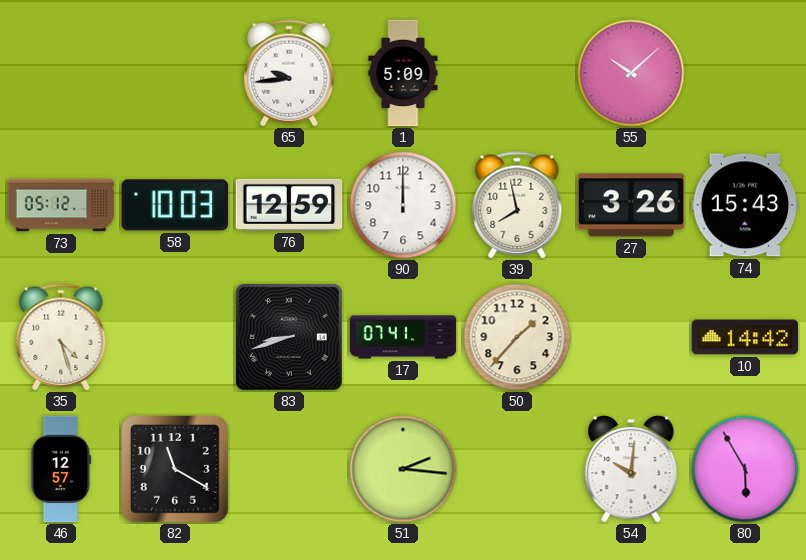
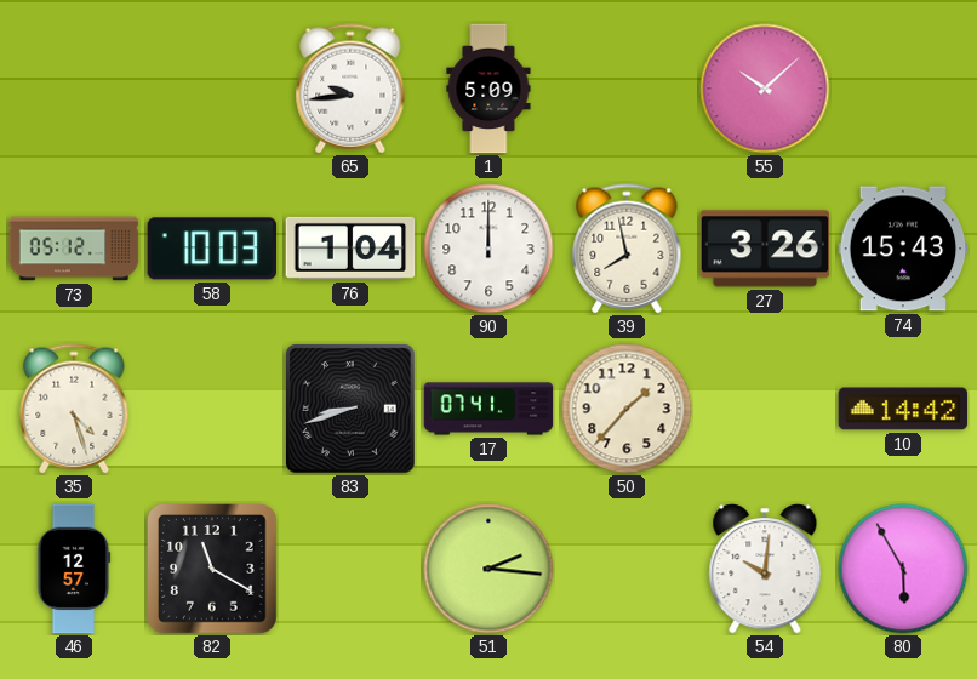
76: 12:59 -> 1:04 (350, 249)
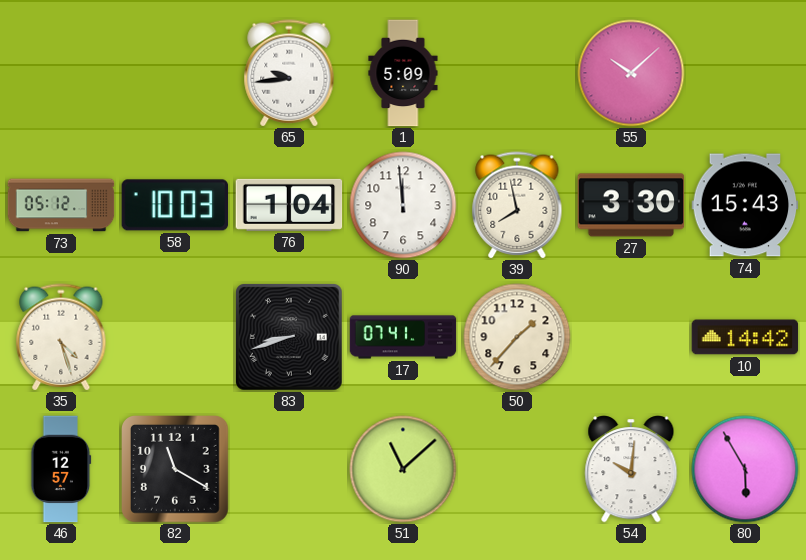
90: 12:00 -> 11:59 (403, 205)
27: 3:26 -> 3:30 (631, 205)
51: 2:16 -> 11:08 (403, 469)
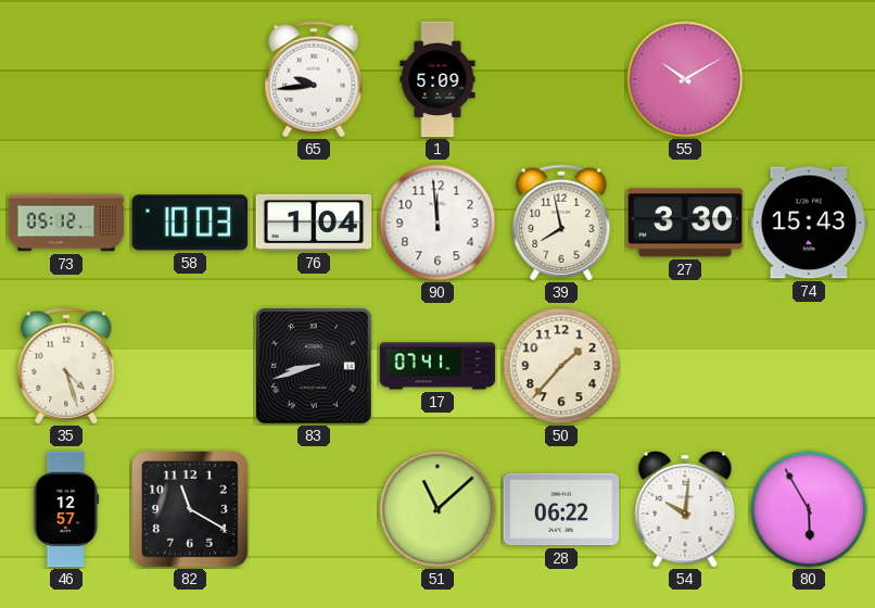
55: 10:08 -> 10:10 (685, 79)
10: 14:42 -> none (745, 337)
28: none -> 06:22 (561, 509)
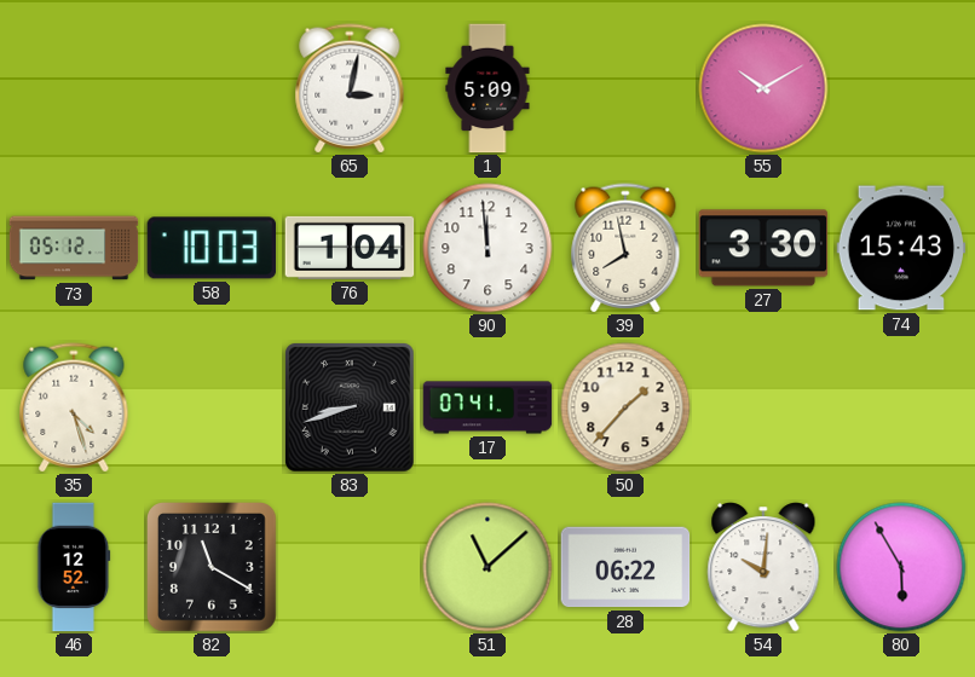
65: 9:44 -> 3:02 (350, 88)
46: 12:57 -> 12:52 (74, 567)
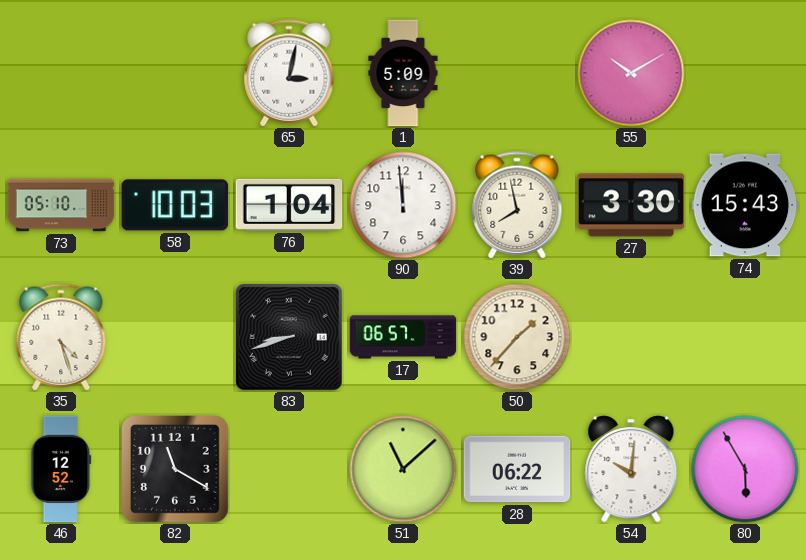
73: 05:12 -> 05:10 (61, 205)
17: 07:41 -> 06:57 (403, 337)
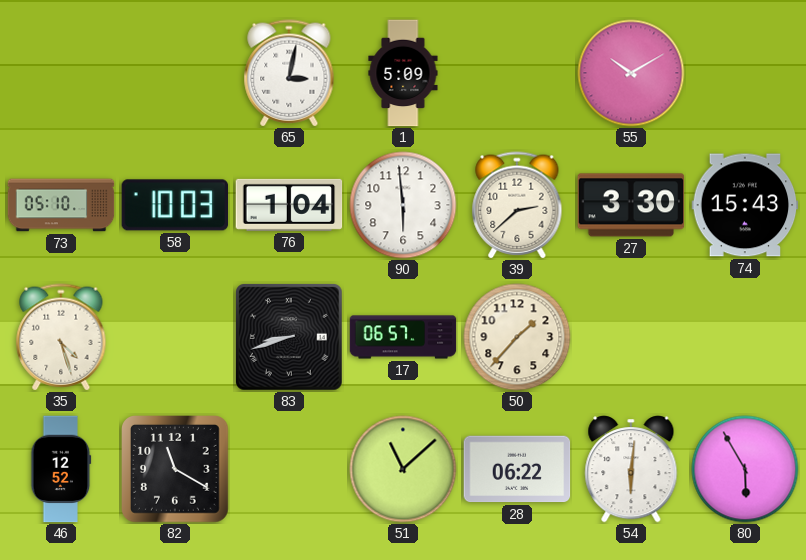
90: 11:59 -> 5:59 (403, 205)
39: 7:58 -> 2:38 (517, 205)
54: 10:01 -> 6:01 (631, 469)
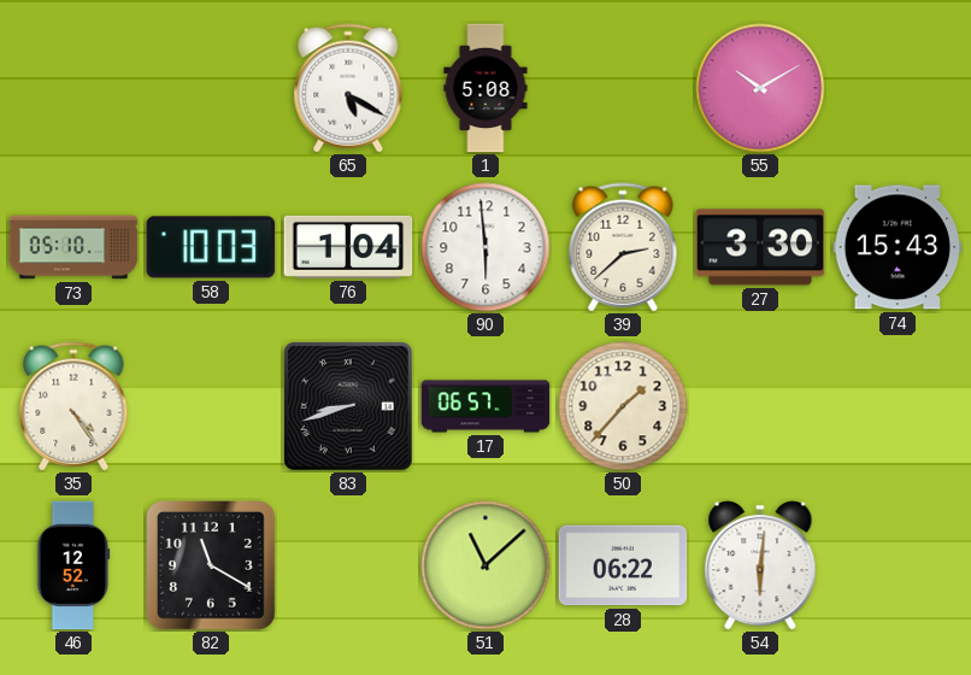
65: 3:02 -> 5:20 (348, 88)
1: 5:09 -> 5:08 (485, 88)
35: 4:27 -> 4:24 (73, 406)
80: 5:55 -> none (745, 469)
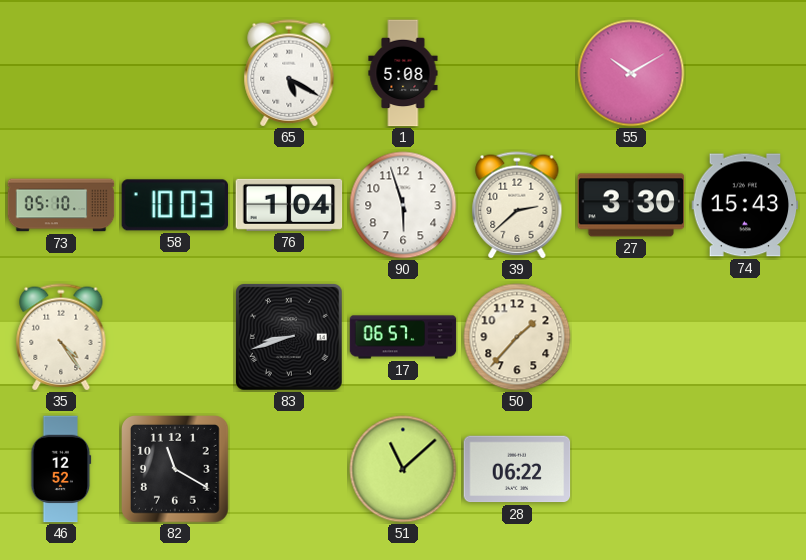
90: 5:59 -> 5:57 (403, 205)
54: 6:01 -> none (760, 565)
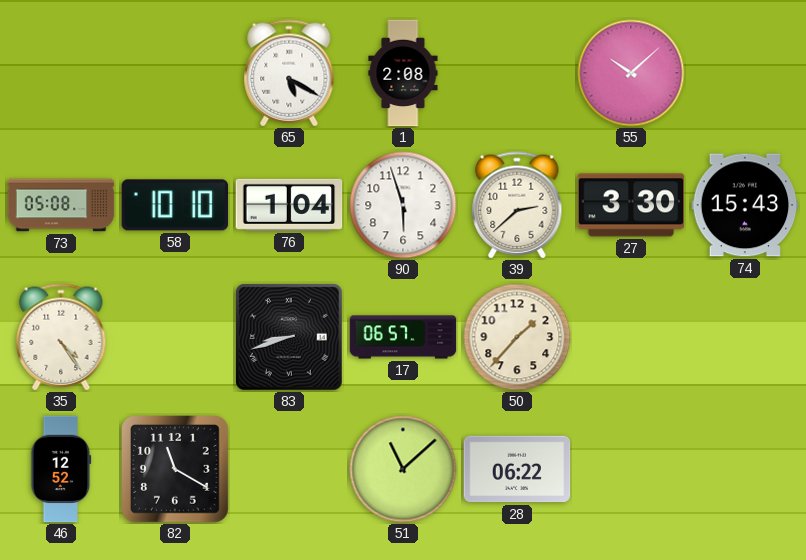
1: 5:08 -> 2:08 (403, 73)
55: 10:10 -> 10:08 (631, 73)
73: 05:10 -> 05:08 (61, 205)
58: 10:03 -> 10:10 (175, 205)
